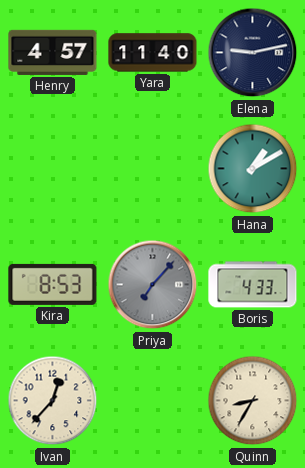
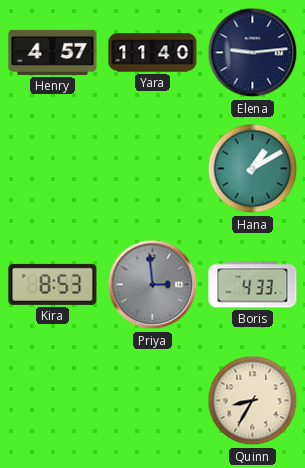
Elena: 9:13 -> 9:14 (253, 53)
Priya: 7:07 -> 2:59 (153, 285)
Ivan: 12:37 -> none (53, 401)
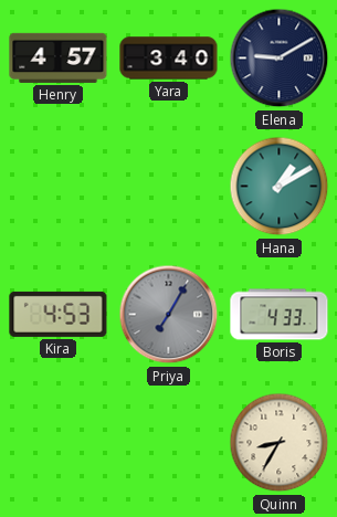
Yara: 11:40 -> 3:40 (169, 59)
Elena: 9:14 -> 9:10 (280, 59)
Kira: 8:53 -> 4:53 (59, 314)
Priya: 2:59 -> 7:05 (169, 315)
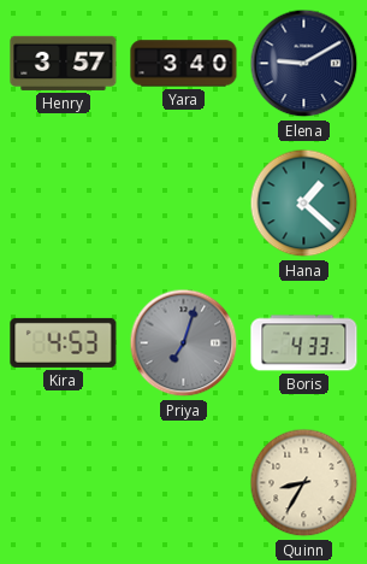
Henry: 4:57 -> 3:57 (64, 63)
Hana: 1:10 -> 1:22 (304, 204)
Priya: 7:05 -> 7:03 (184, 343)
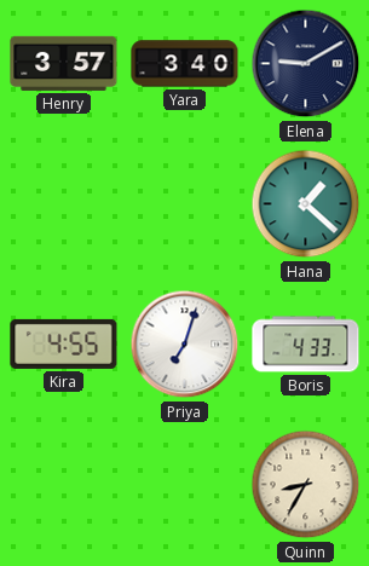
Kira: 4:53 -> 4:55 (64, 343)
Priya dial: grey -> white (185, 345)
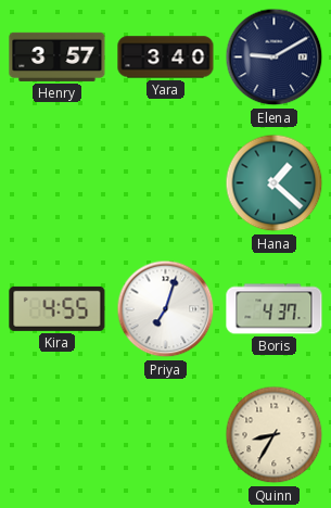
Boris: 4:33 -> 4:37 (275, 309)
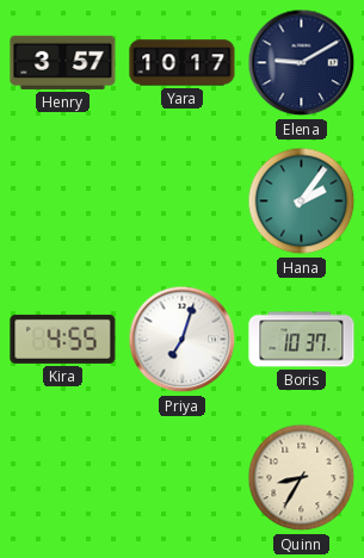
Yara: 3:40 -> 10:17 (183, 63)
Hana: 1:22 -> 2:06 (302, 201)
Boris: 4:37 -> 10:37 (302, 340)
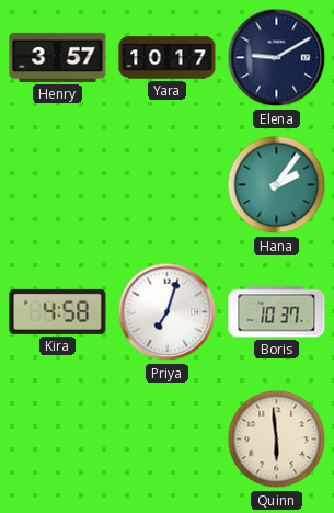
Kira: 4:55 -> 4:58 (58, 311)
Quinn: 8:35 -> 5:59 (277, 440)
